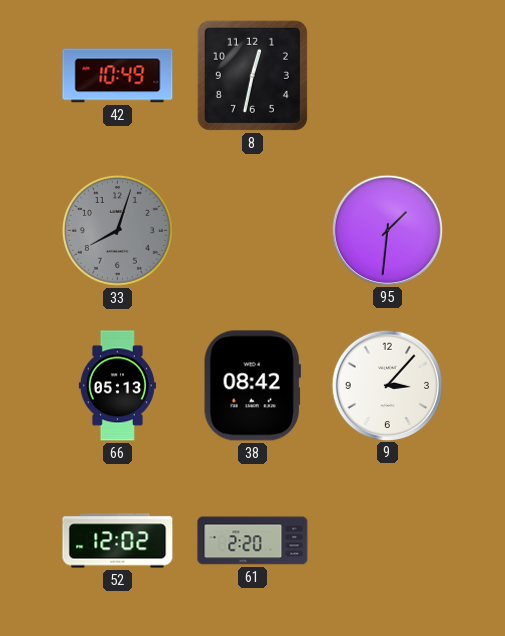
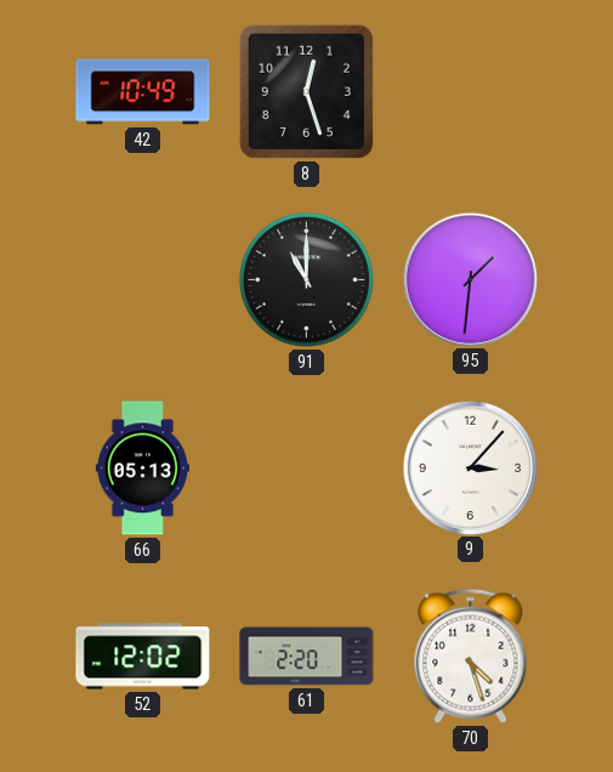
8: 12:32 -> 12:27 (306, 91)
33: 8:03 -> none (117, 230)
91: none -> 11:00 (306, 279)
38: 08:42 -> none (252, 386)
70: none -> 4:27 (471, 655)
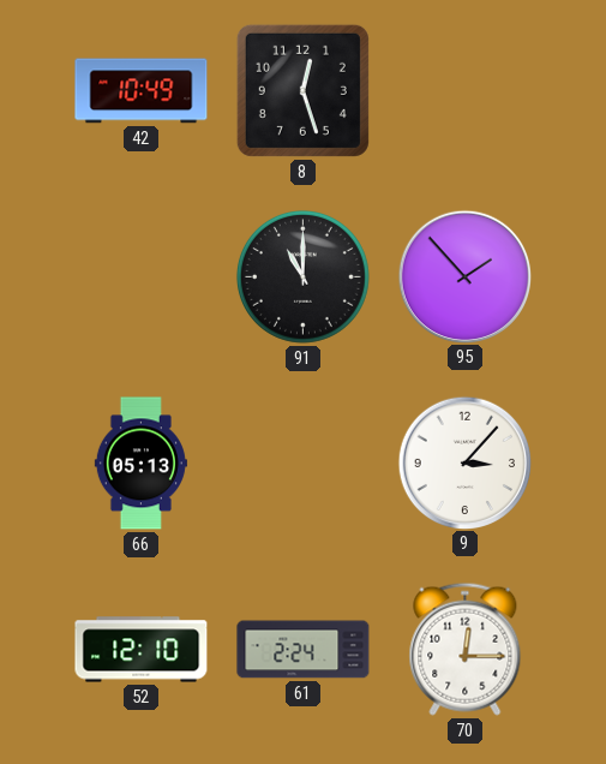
95: 1:31 -> 1:53 (464, 276)
52: 12:02 -> 12:10 (142, 650)
61: 2:20 -> 2:24 (304, 650)
70: 4:27 -> 12:15 (466, 649)
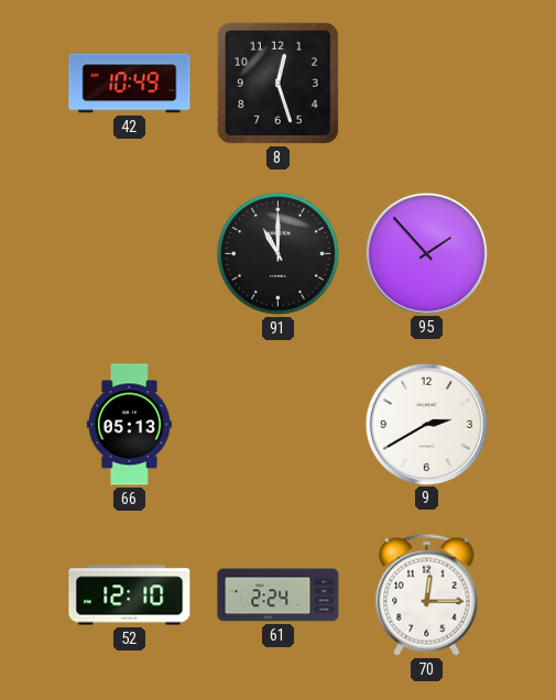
9: 3:07 -> 2:40 (426, 424)
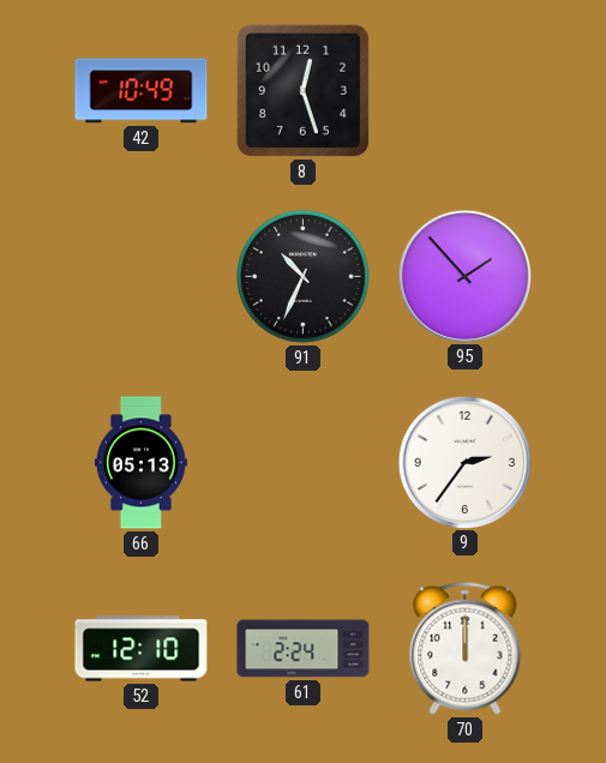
91: 11:00 -> 10:34 (302, 276)
9: 2:40 -> 2:36 (464, 462)
70: 12:15 -> 12:00 (466, 648)
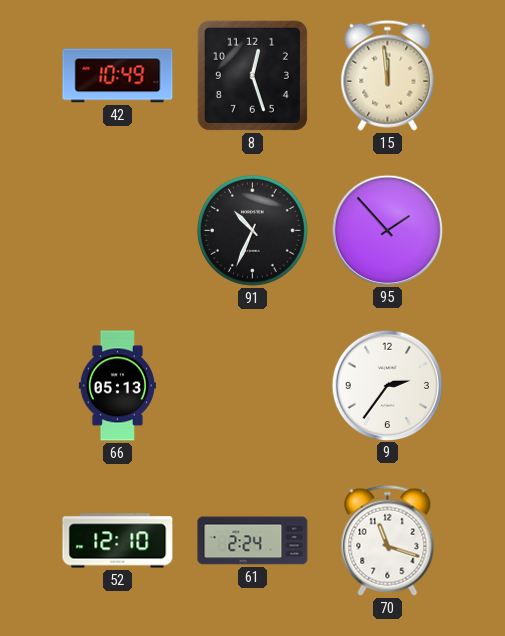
15: none -> 11:59 (388, 75)
70: 12:00 -> 11:18 (388, 540)
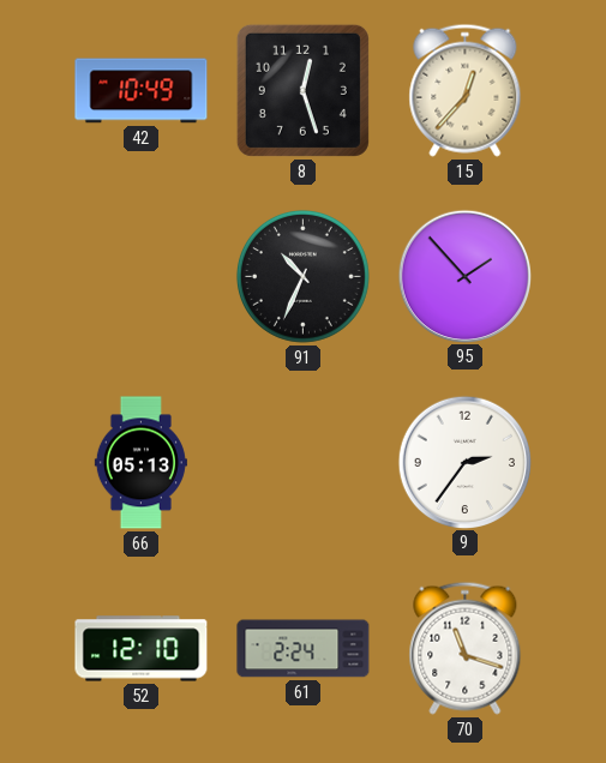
15: 11:59 -> 12:37 (466, 90)
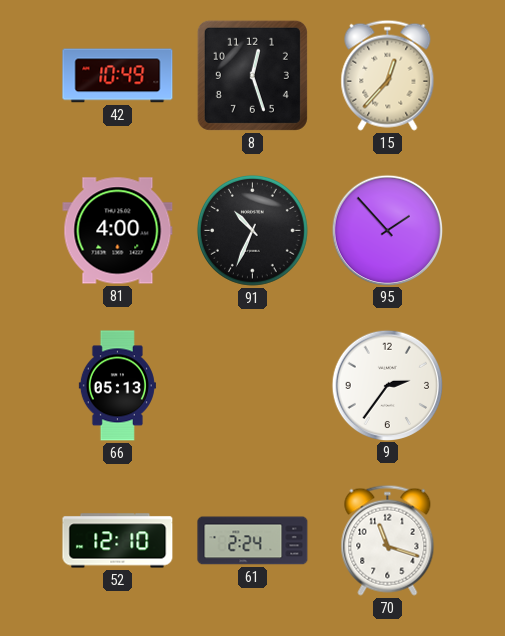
81: none -> 4:00 (118, 231)
